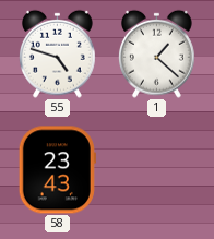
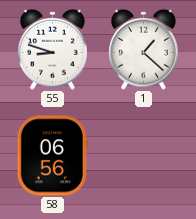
55: 4:48 -> 8:48 (52, 49)
58: 23:43 -> 06:56 (52, 156)
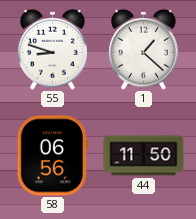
44: none -> 11:50 (144, 156)
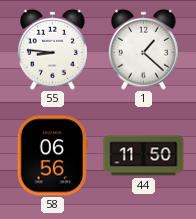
55: 8:48 -> 8:46 (52, 49)
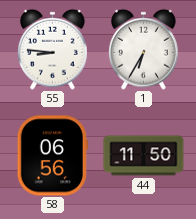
1: 1:22 -> 6:35 (143, 49)
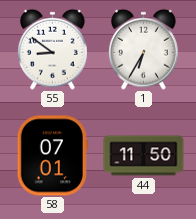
55: 8:46 -> 8:51 (52, 49)
58: 06:56 -> 07:01 (52, 156)
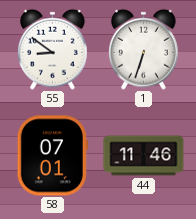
1: 6:35 -> 6:33 (143, 49)
44: 11:50 -> 11:46 (144, 156)
